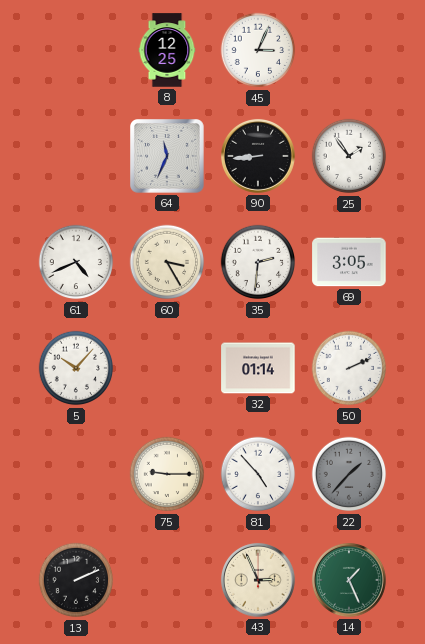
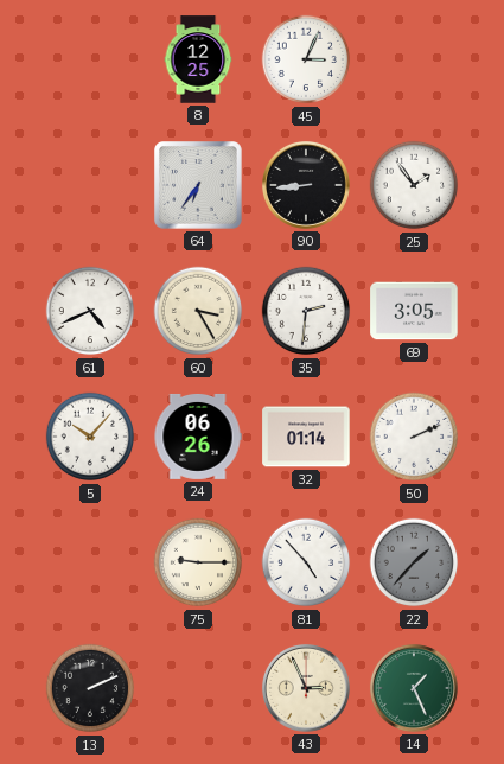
64: 11:34 -> 6:36 (199, 186)
24: none -> 06:26 (198, 437)
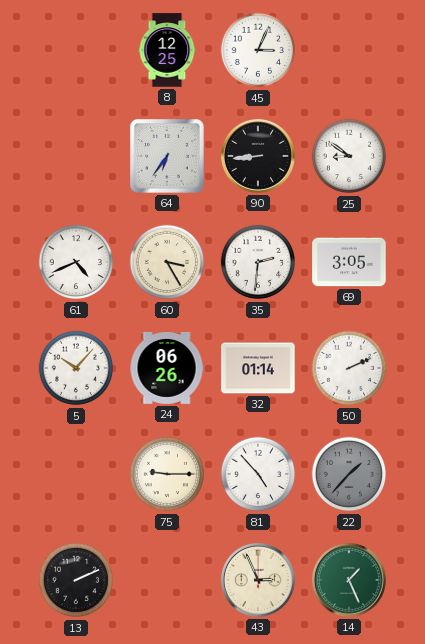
25: 1:54 -> 8:51 (349, 156)
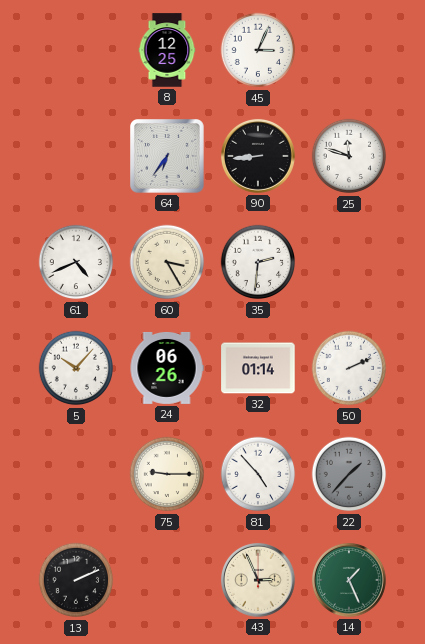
25: 8:51 -> 11:48 (349, 156)
69: 3:05 -> none (349, 262)
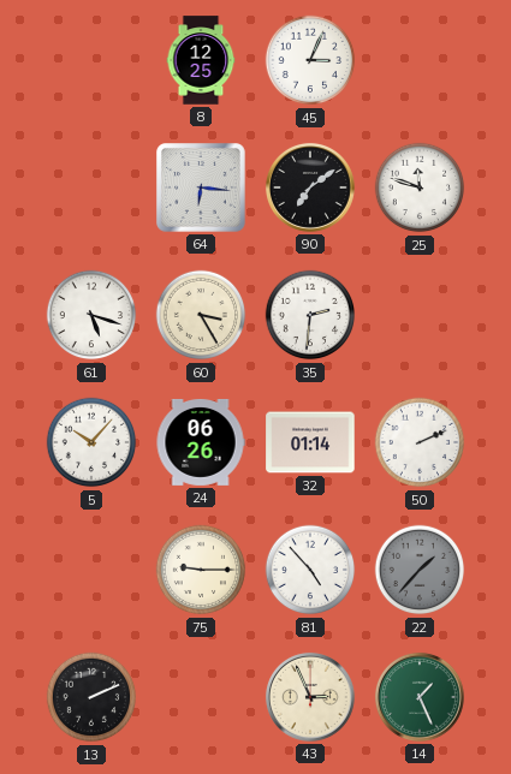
64: 6:36 -> 6:16 (202, 189)
90: 8:44 -> 7:09 (310, 187)
61: 4:41 -> 5:18 (91, 315)
